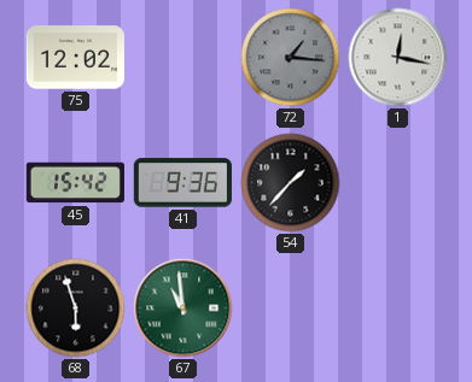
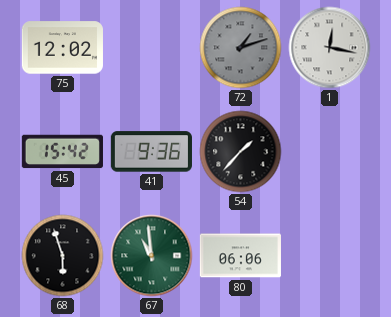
72: 1:16 -> 1:12 (241, 48)
80: none -> 06:06 (240, 256)
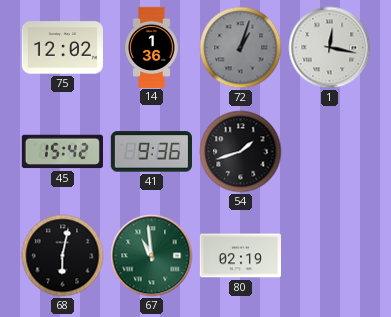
14: none -> 1:36 (152, 47)
72: 1:12 -> 1:03 (241, 48)
54: 1:37 -> 1:42 (241, 152)
68: 5:57 -> 6:02 (63, 256)
80: 06:06 -> 02:19 (240, 256)
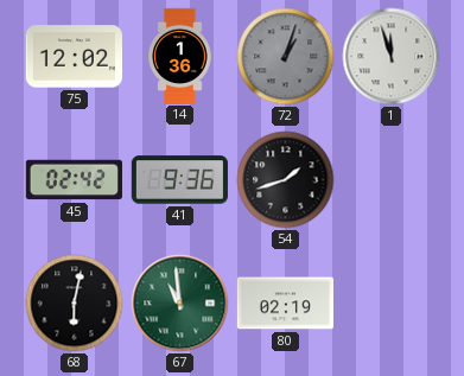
1: 12:17 -> 11:57 (392, 57)
45: 15:42 -> 02:42 (74, 180)
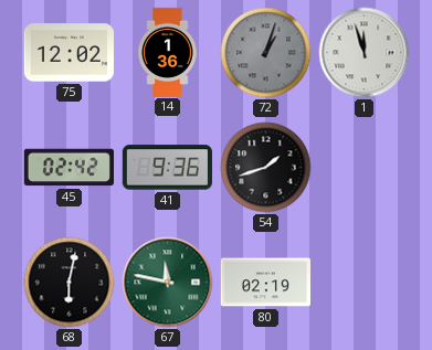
67: 10:59 -> 11:47 (168, 283)
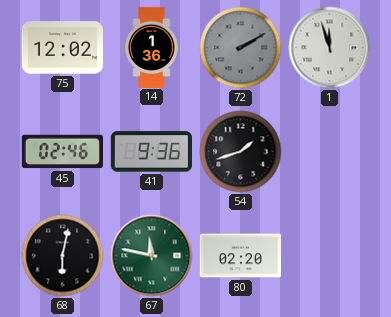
72: 1:03 -> 2:10 (241, 48)
45: 02:42 -> 02:46 (62, 152)
80: 02:19 -> 02:20 (240, 256)
